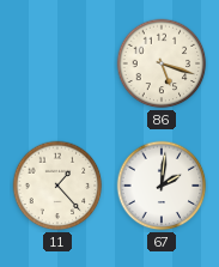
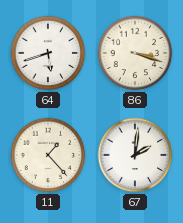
64: none -> 5:42 (48, 53)
86: 5:18 -> 3:18 (135, 53)
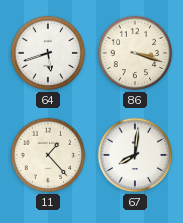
67: 2:01 -> 8:01 (135, 155)
